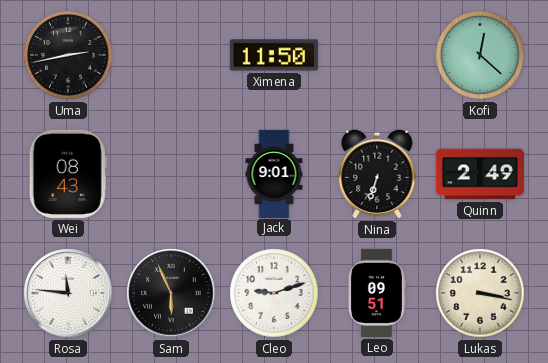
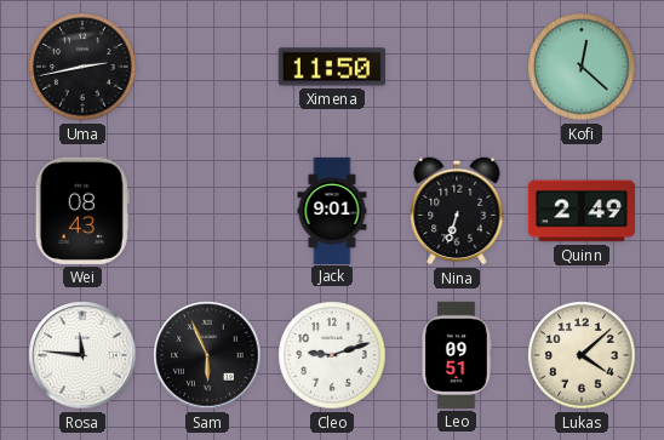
Lukas: 3:17 -> 4:08 (582, 355)
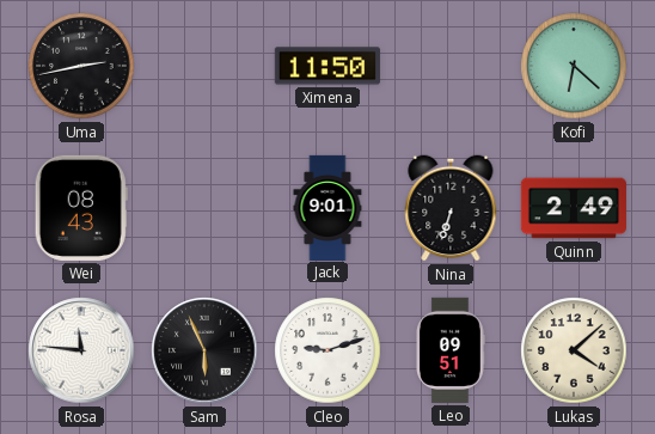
Kofi: 12:22 -> 6:22 (574, 66)
